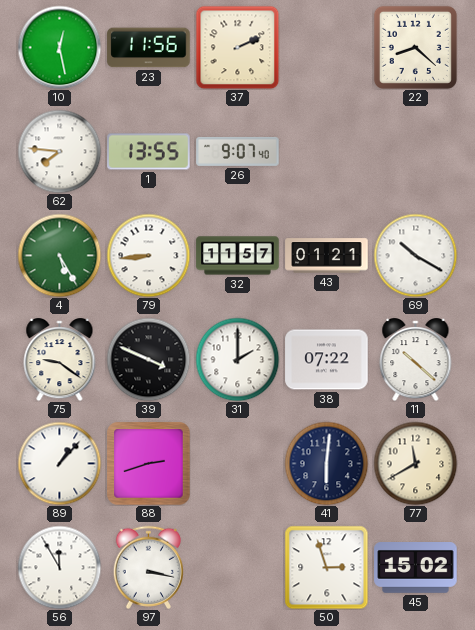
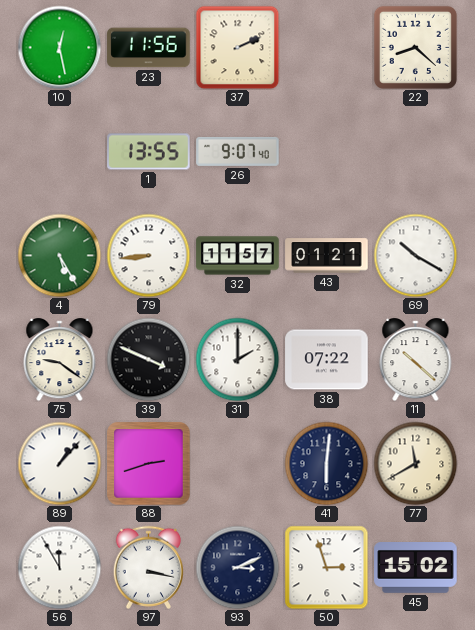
62: 7:46 -> none (59, 151)
93: none -> 3:11 (237, 567)
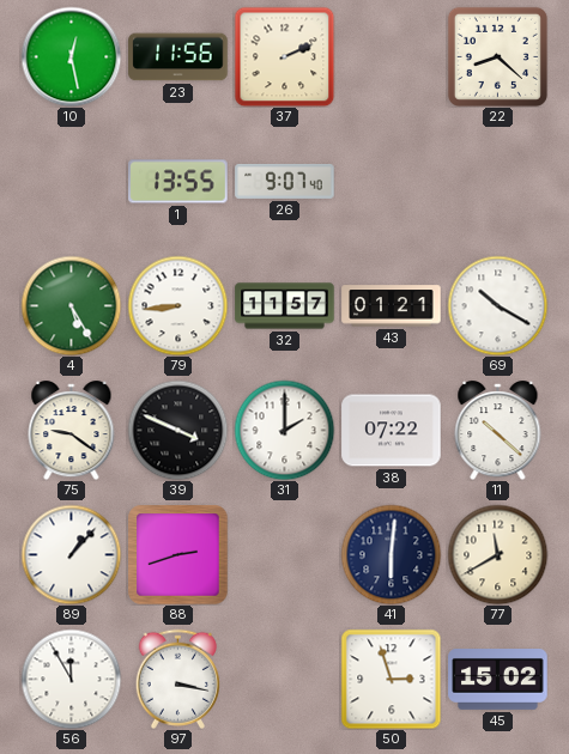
93: 3:11 -> none (237, 567)
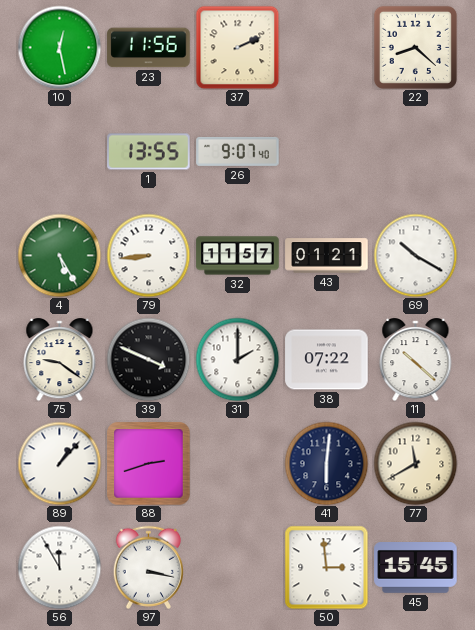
50: 2:57 -> 2:59 (326, 567)
45: 15:02 -> 15:45 (416, 568)
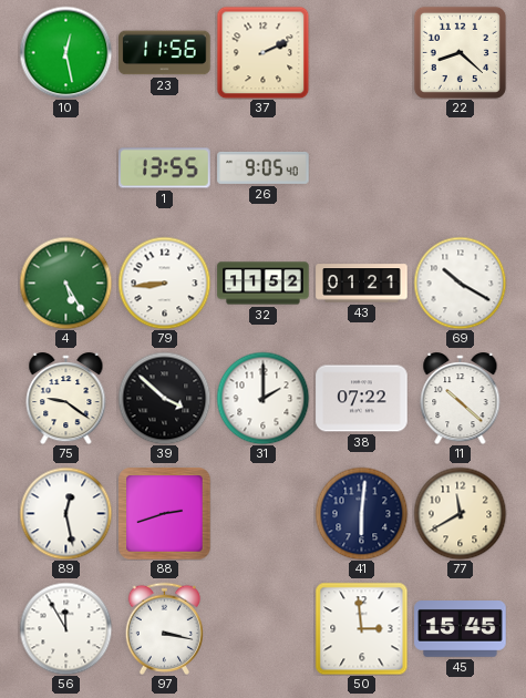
26: 9:07 -> 9:05 (264, 167)
32: 11:57 -> 11:52 (264, 284)
39: 3:49 -> 3:52 (164, 398)
89: 1:07 -> 12:28 (65, 513)
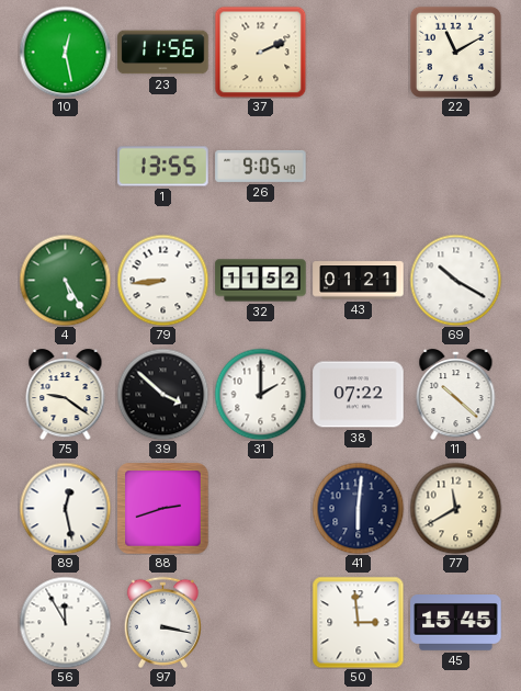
22: 8:22 -> 11:10 (455, 52)
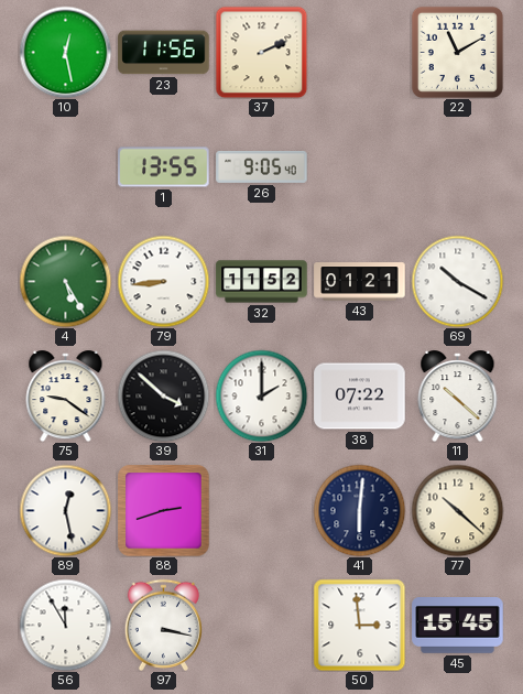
77: 11:40 -> 10:22 (457, 510)
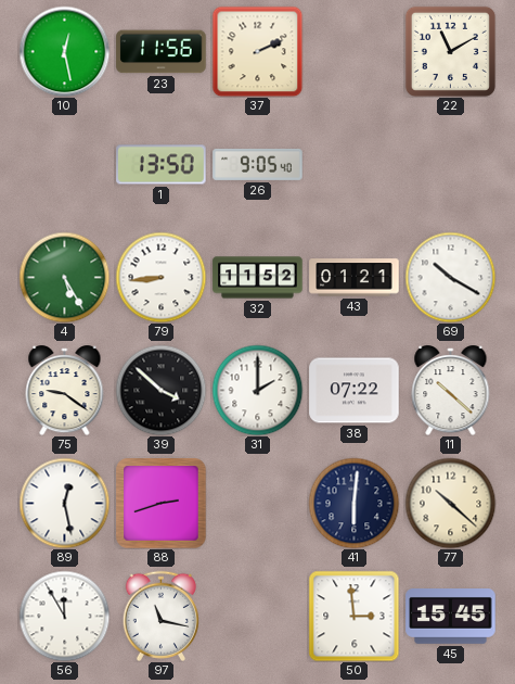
1: 13:55 -> 13:50 (162, 165)
97: 3:17 -> 11:17 (160, 616)
